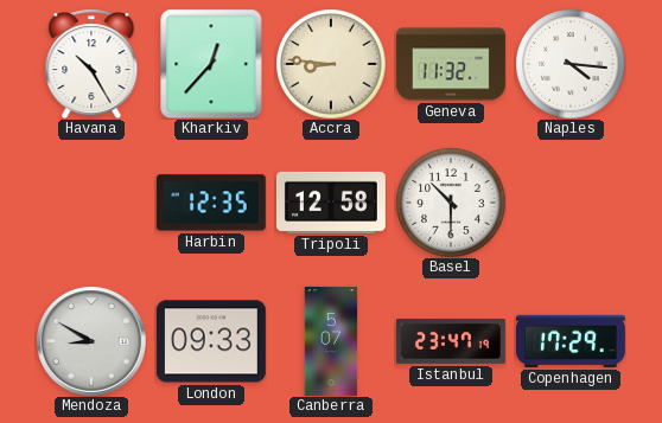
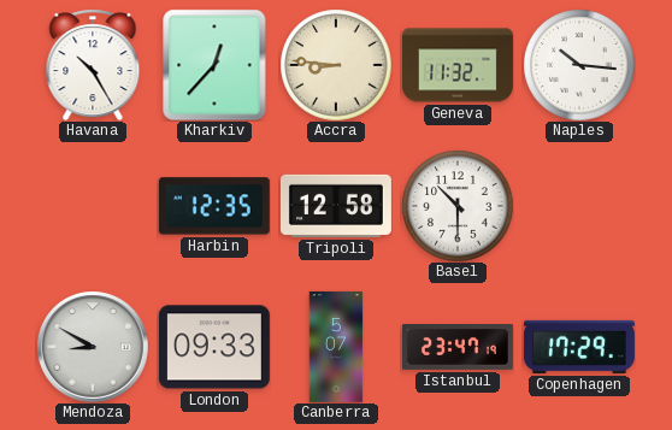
Naples: 4:16 -> 10:16 (579, 65)
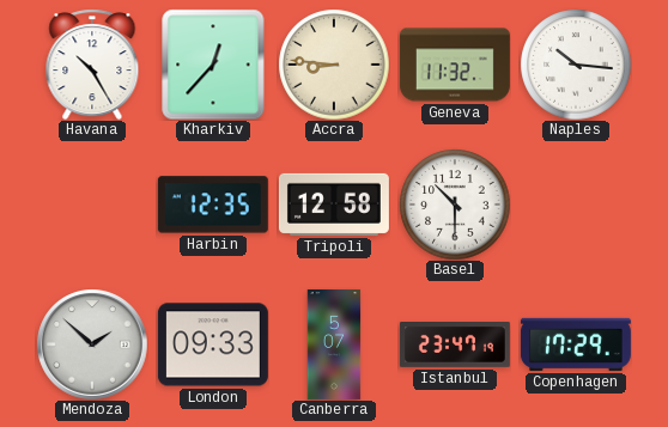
Mendoza: 8:50 -> 1:52 (92, 344)
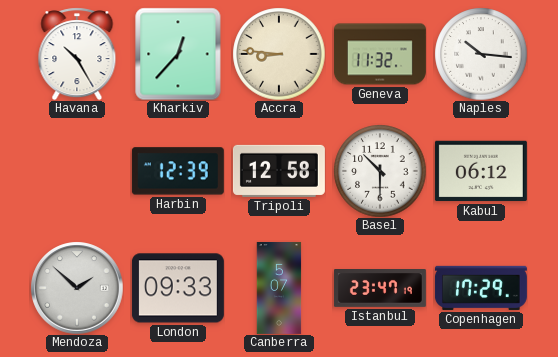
Harbin: 12:35 -> 12:39 (178, 171)
Kabul: none -> 06:12 (481, 171)
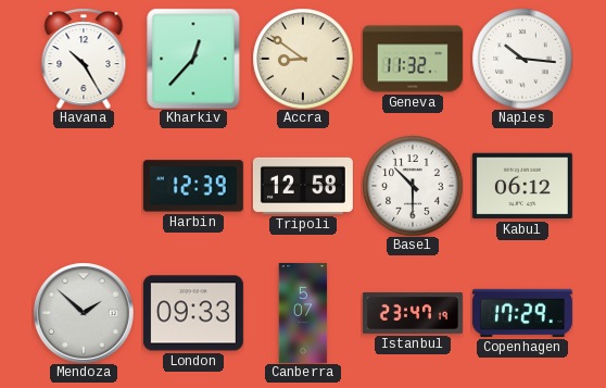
Accra: 8:46 -> 8:51 (303, 59)
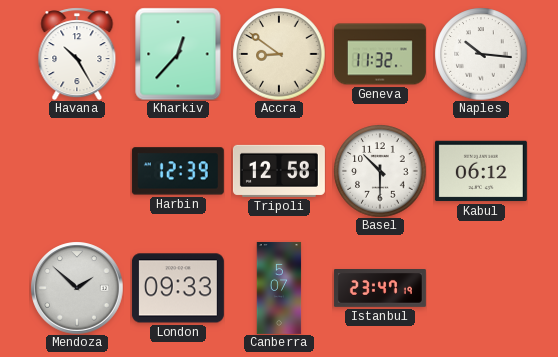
Copenhagen: 17:29 -> none (522, 313)
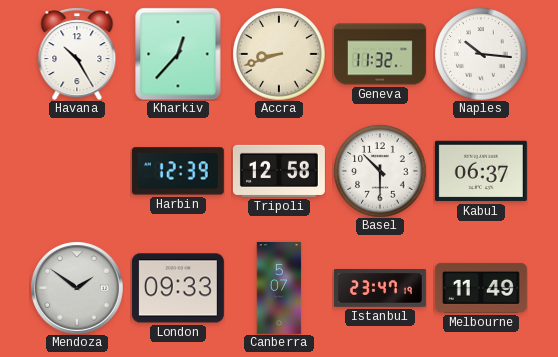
Accra: 8:51 -> 8:42 (279, 54)
Kabul: 06:12 -> 06:37 (481, 171)
Mendoza: 1:52 -> 1:51 (77, 288)
Melbourne: none -> 11:49 (481, 288)
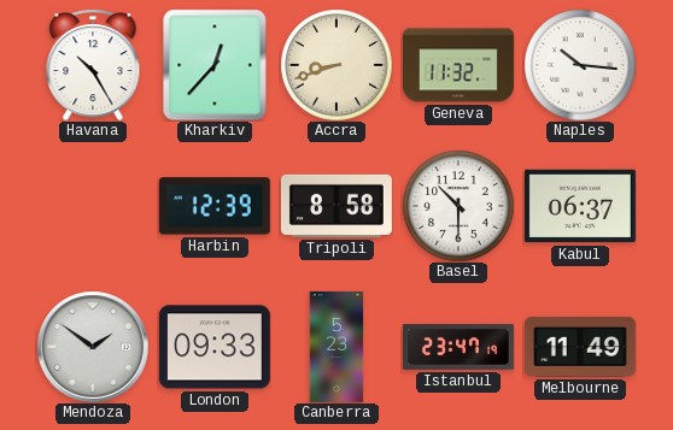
Tripoli: 12:58 -> 8:58 (336, 206)
Canberra: 5:07 -> 5:23 (336, 347)
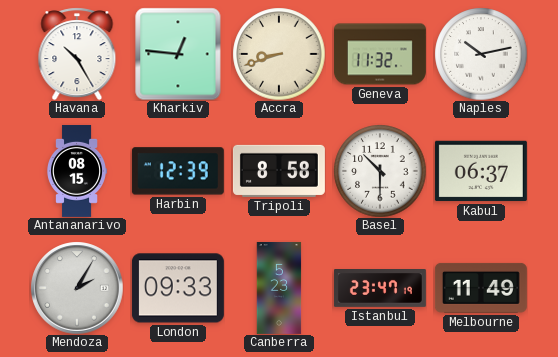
Kharkiv: 12:37 -> 12:46 (178, 54)
Naples: 10:16 -> 10:13 (481, 54)
Antananarivo: none -> 08:15 (77, 171)
Mendoza: 1:51 -> 2:05 (77, 288)
